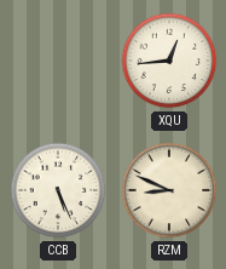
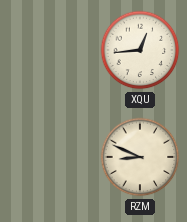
CCB: 5:26 -> none (58, 190)
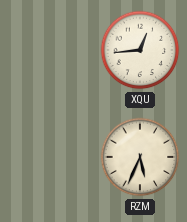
RZM: 8:49 -> 5:34 (140, 157)
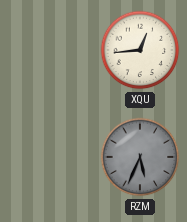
RZM dial: cream -> grey (140, 157)
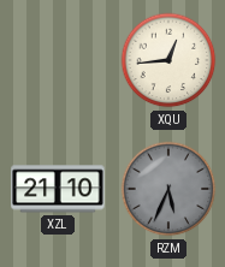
XZL: none -> 21:10 (58, 189)
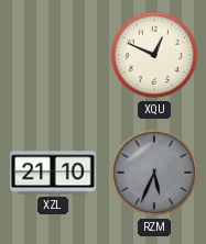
XQU: 12:44 -> 12:49 (154, 55)
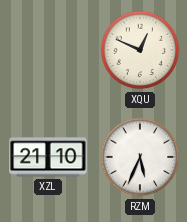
RZM dial: grey -> white (140, 157)
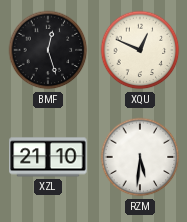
BMF: none -> 12:27 (48, 50)
RZM: 5:34 -> 5:31 (140, 157)
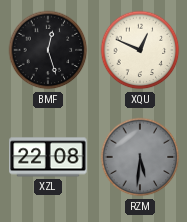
XZL: 21:10 -> 22:08 (48, 157)
RZM dial: white -> grey (140, 157)
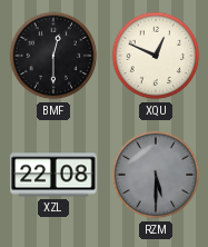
BMF: 12:27 -> 12:30 (53, 56)
RZM: 5:31 -> 5:30 (156, 175)
